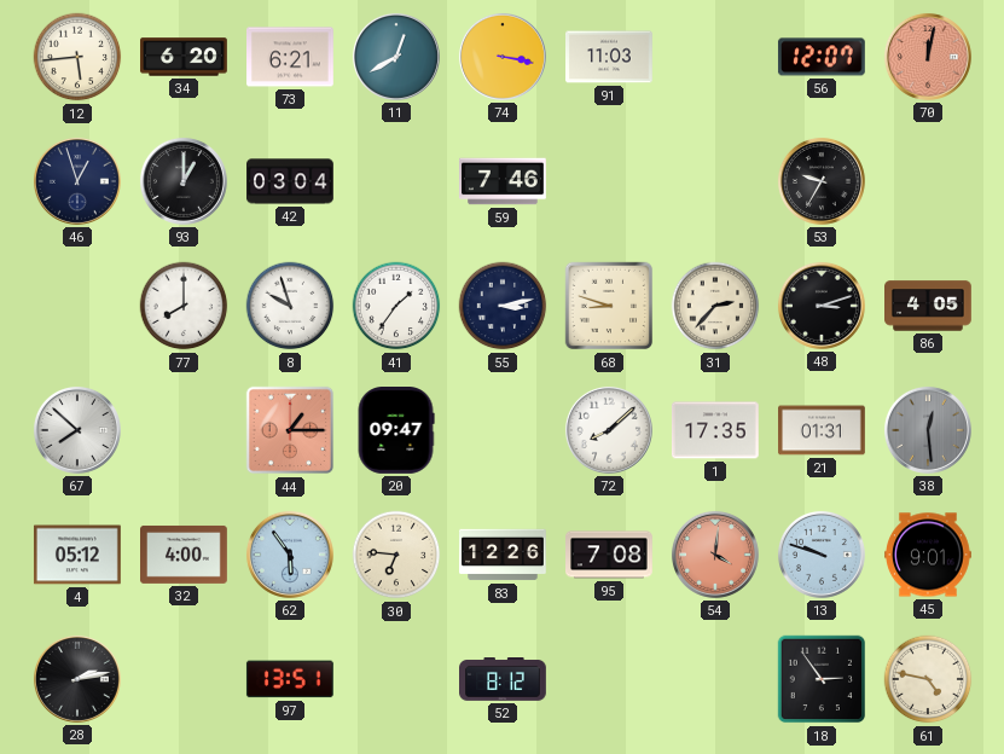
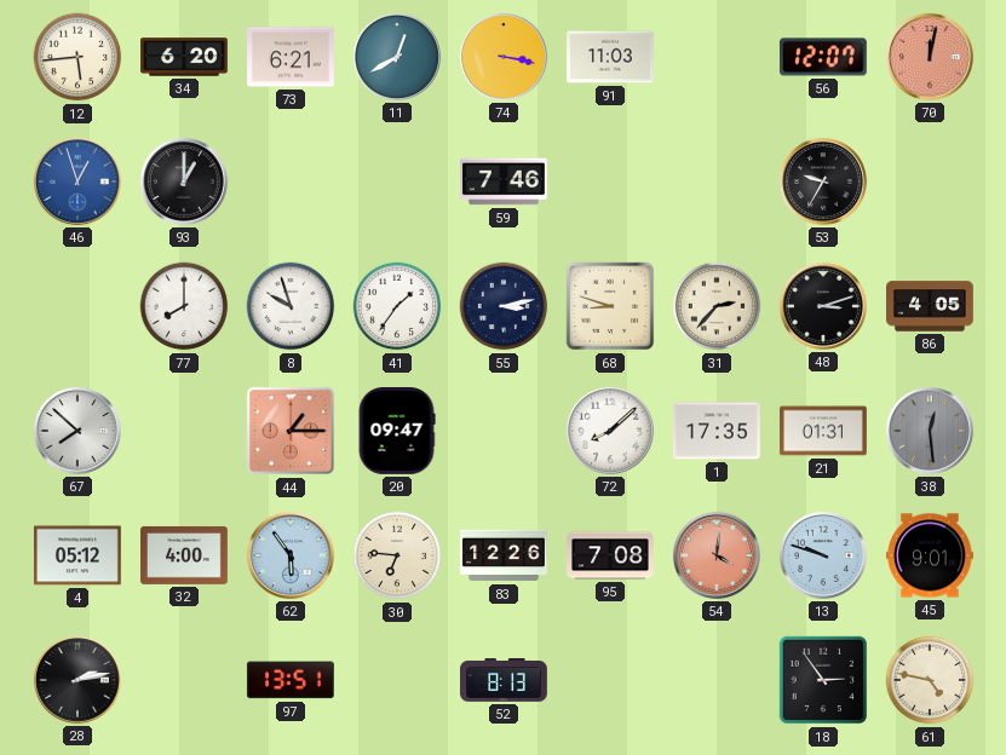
46 dial: navy -> blue (77, 181)
42: 03:04 -> none (291, 181)
52: 8:12 -> 8:13 (505, 681)
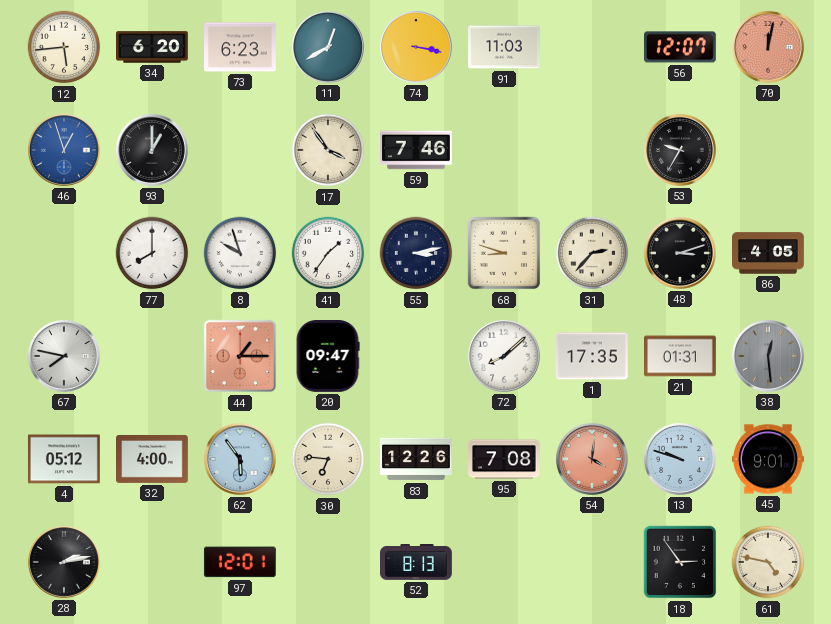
73: 6:21 -> 6:23 (241, 47)
17: none -> 3:54 (328, 150)
67: 7:52 -> 7:47 (64, 356)
97: 13:51 -> 12:01 (240, 562)
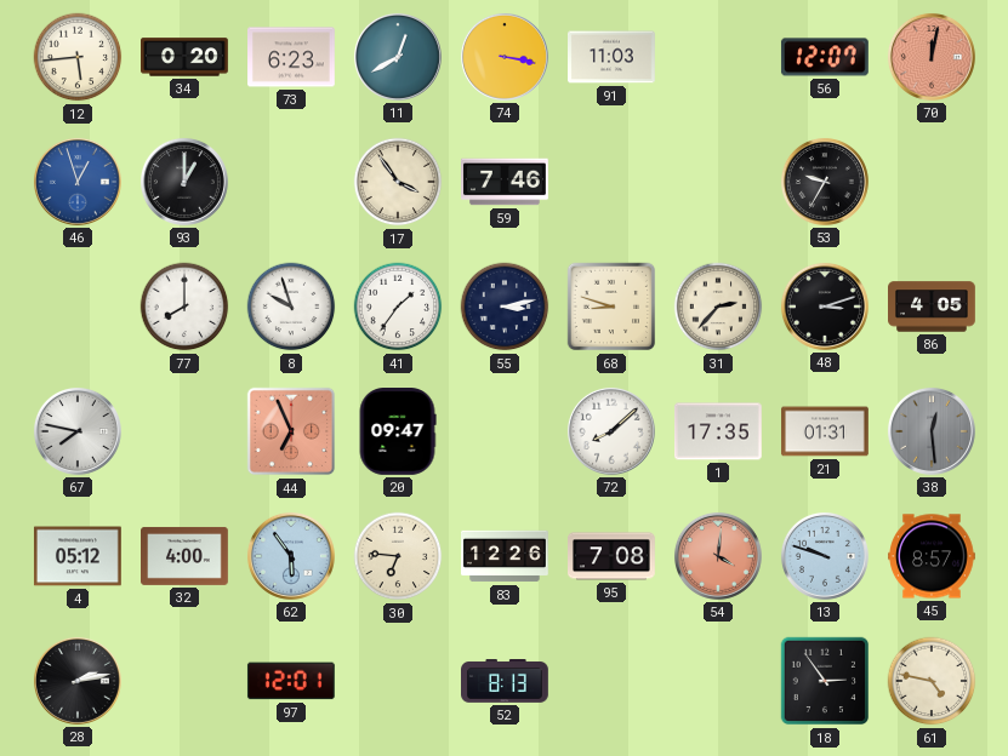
34: 6:20 -> 0:20 (186, 57)
44: 1:15 -> 6:56 (291, 431)
45: 9:01 -> 8:57 (933, 556)
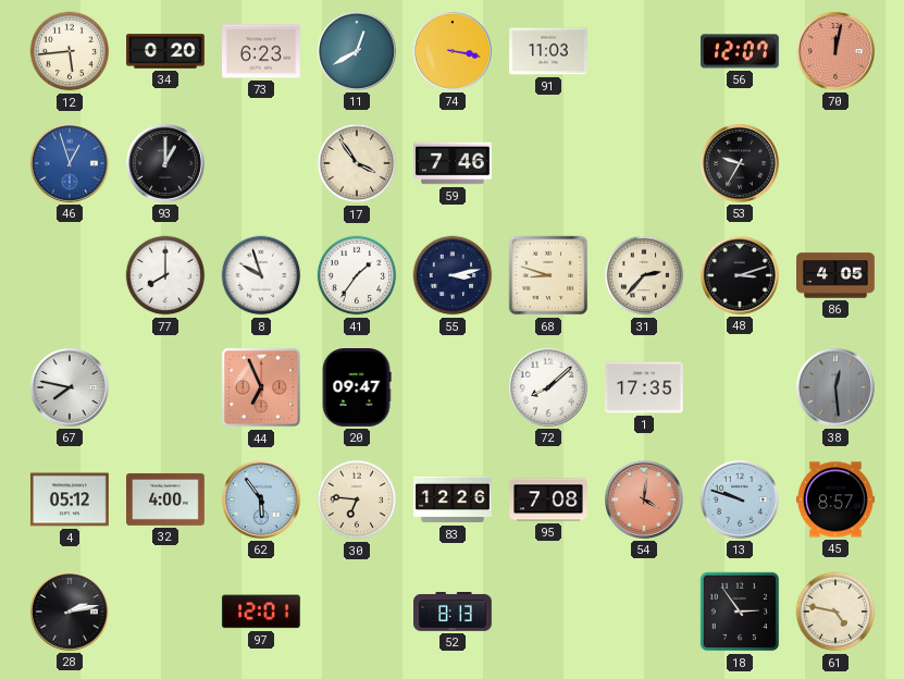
21: 01:31 -> none (826, 431)
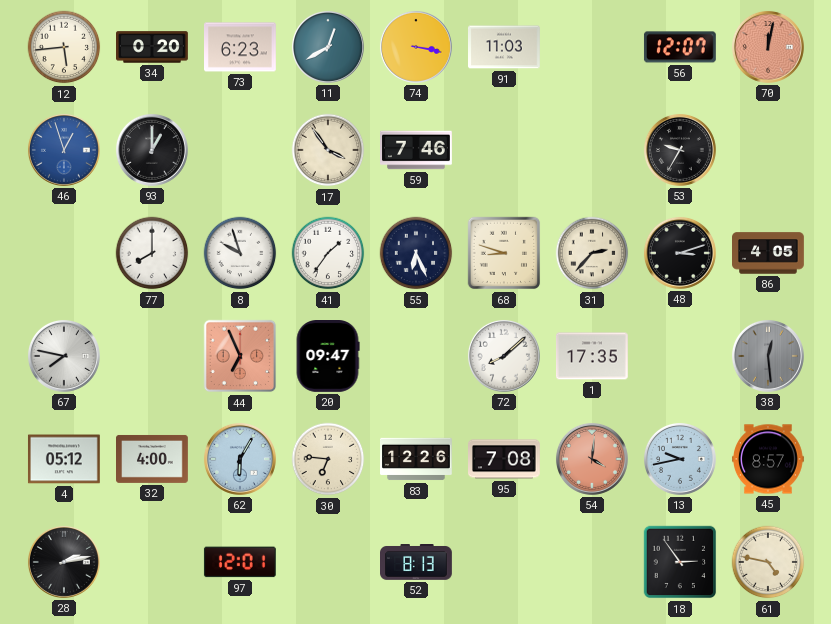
55: 3:13 -> 6:26 (416, 253)
62: 5:54 -> 6:05 (240, 459)
13: 9:48 -> 9:43 (680, 459)
